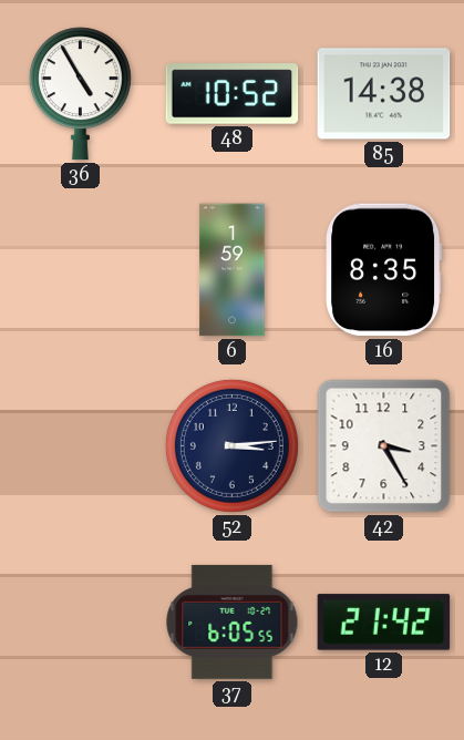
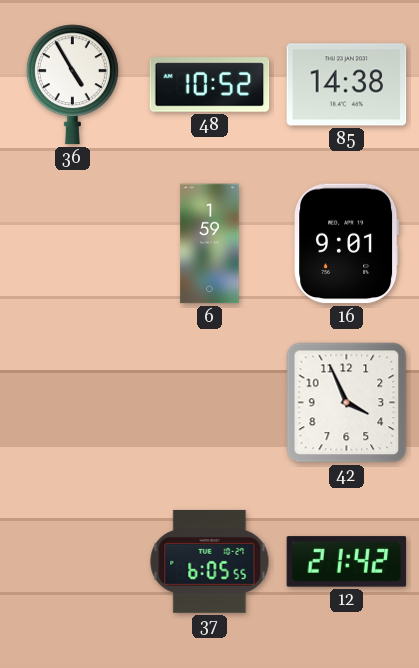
16: 8:35 -> 9:01 (347, 244)
52: 3:14 -> none (231, 445)
42: 3:25 -> 3:56 (347, 403)
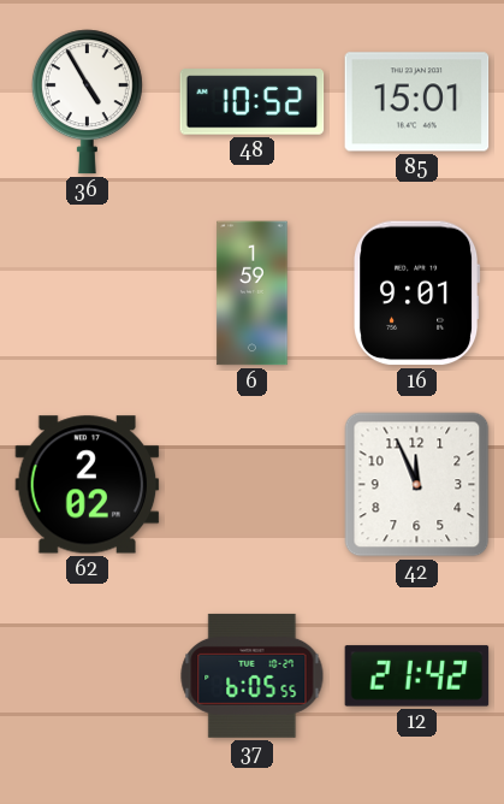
85: 14:38 -> 15:01 (417, 102)
62: none -> 2:02 (88, 485)
42: 3:56 -> 11:56 (417, 485)
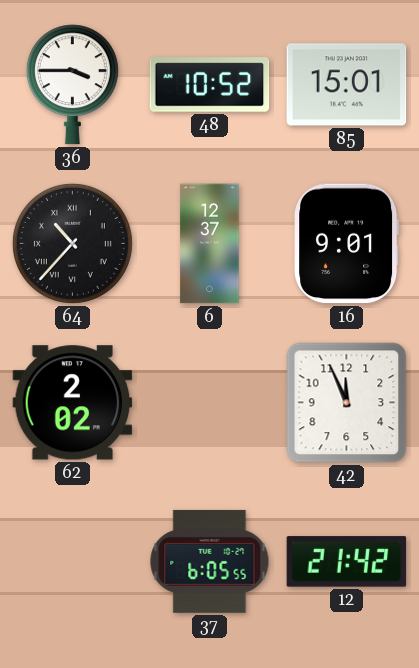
36: 4:55 -> 3:45 (72, 85)
64: none -> 10:37 (72, 243)
6: 1:59 -> 12:37 (210, 244)
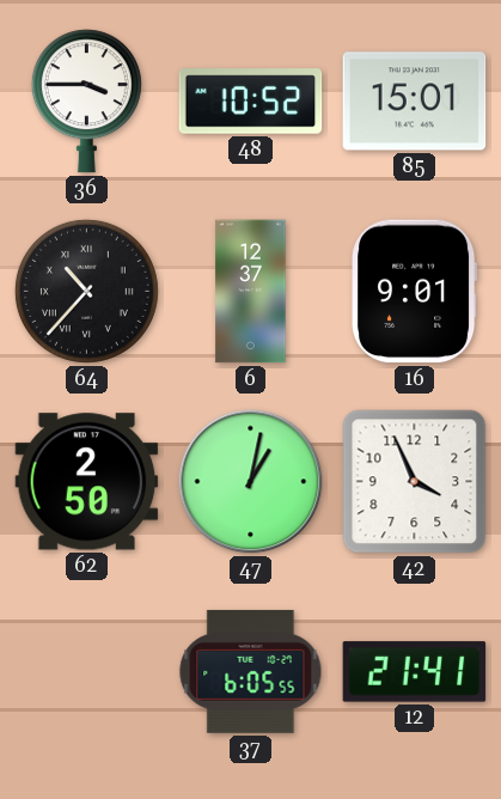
62: 2:02 -> 2:50 (87, 482)
47: none -> 1:02 (251, 482)
42: 11:56 -> 3:56 (415, 482)
12: 21:42 -> 21:41 (415, 672)
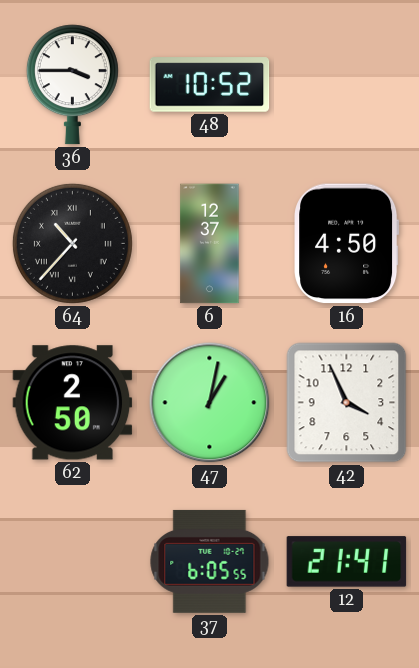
85: 15:01 -> none (415, 102)
16: 9:01 -> 4:50 (347, 244)
